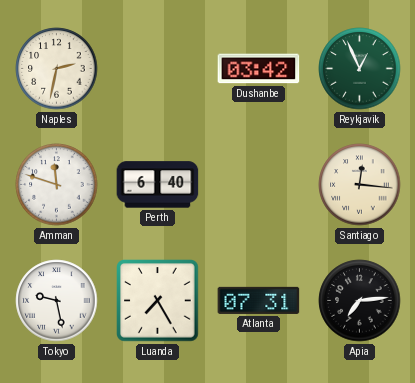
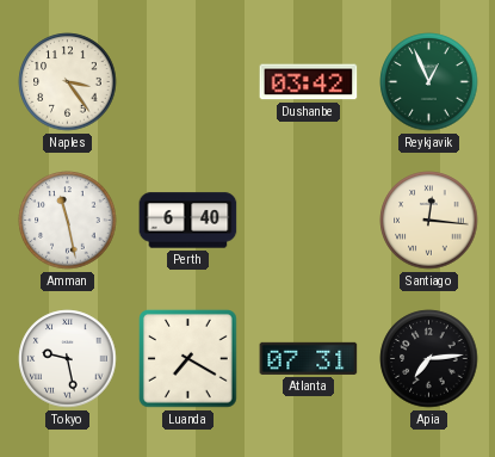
Naples: 2:32 -> 3:24 (68, 82)
Amman: 11:48 -> 11:28 (68, 221)
Luanda: 7:25 -> 7:20 (188, 359)
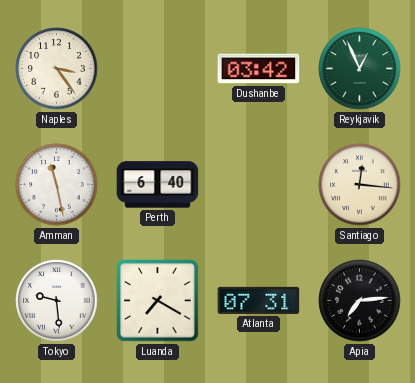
Tokyo: 9:28 -> 9:29 (57, 301)
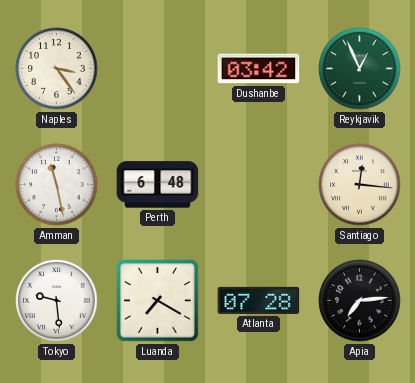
Perth: 6:40 -> 6:48 (158, 185)
Atlanta: 07:31 -> 07:28 (259, 300)
